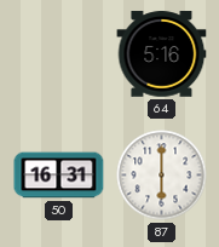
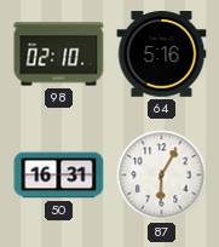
98: none -> 02:10 (59, 54)
87: 6:00 -> 6:05 (162, 176)
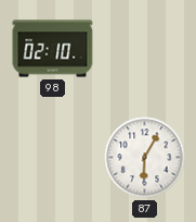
64: 5:16 -> none (162, 54)
50: 16:31 -> none (59, 176)
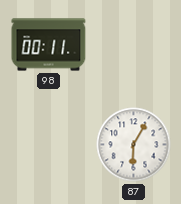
98: 02:10 -> 00:11 (49, 45)
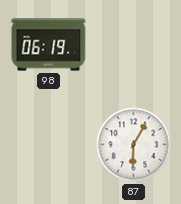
98: 00:11 -> 06:19 (49, 45)
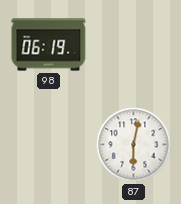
87: 6:05 -> 6:02 (134, 145)
